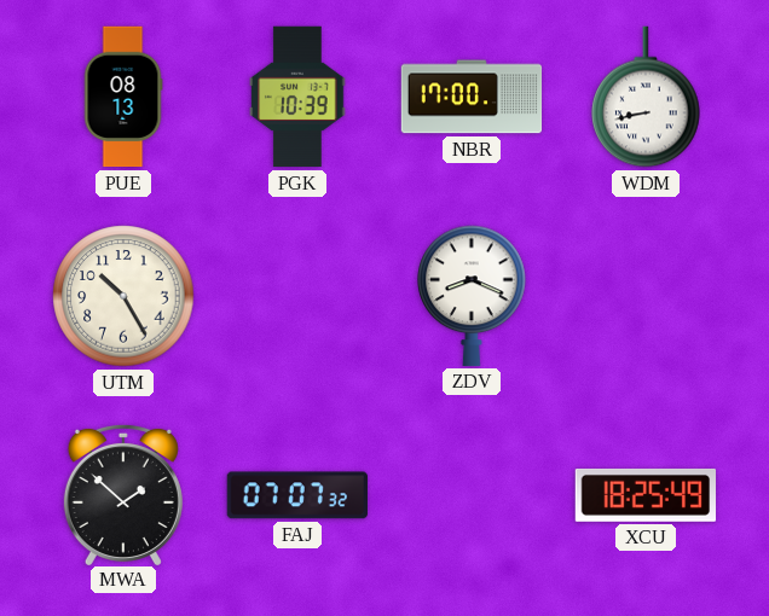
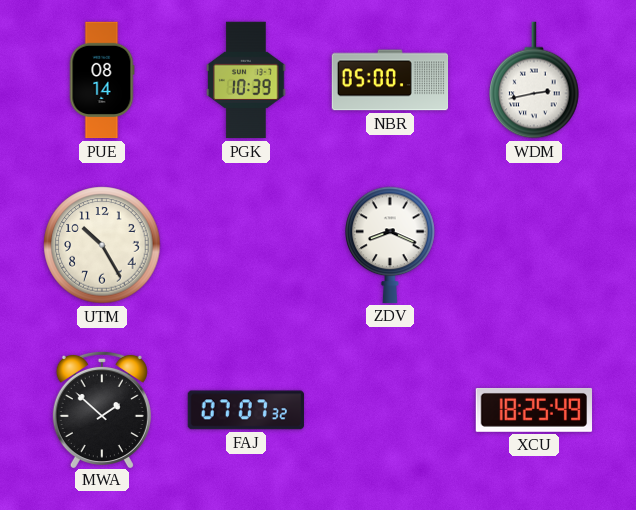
PUE: 08:13 -> 08:14 (102, 80)
NBR: 17:00 -> 05:00 (390, 80)
WDM: 8:43 -> 2:43 (534, 80)
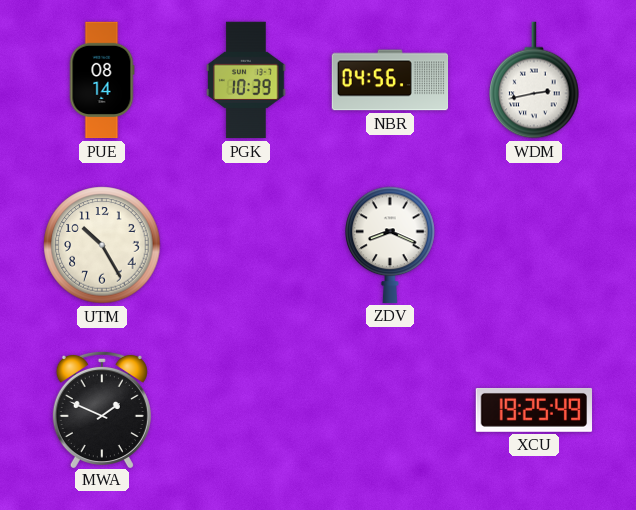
NBR: 05:00 -> 04:56 (390, 80)
MWA: 1:52 -> 1:49 (102, 409)
FAJ: 07:07 -> none (246, 410)
XCU: 18:25 -> 19:25 (534, 410)
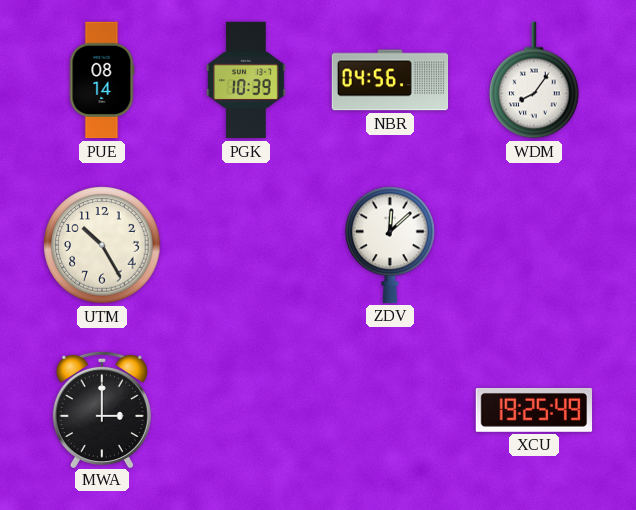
WDM: 2:43 -> 8:06 (534, 80)
ZDV: 8:19 -> 12:08 (390, 245)
MWA: 1:49 -> 3:00 (102, 409)
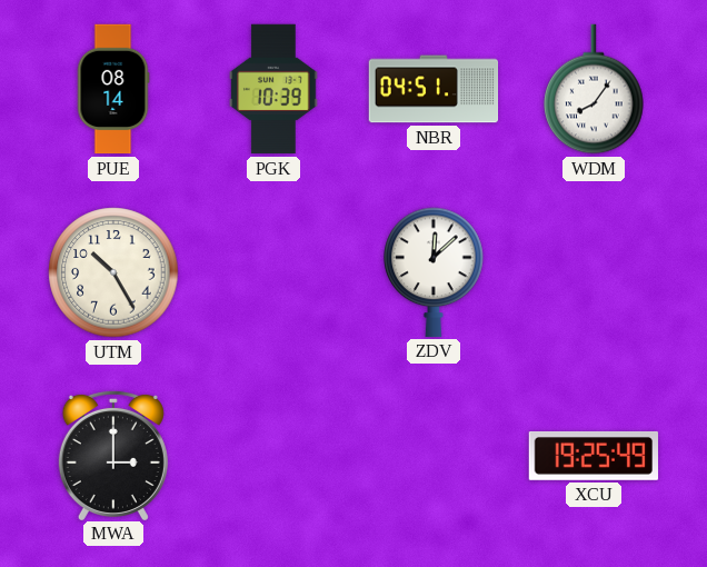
NBR: 04:56 -> 04:51 (434, 89)
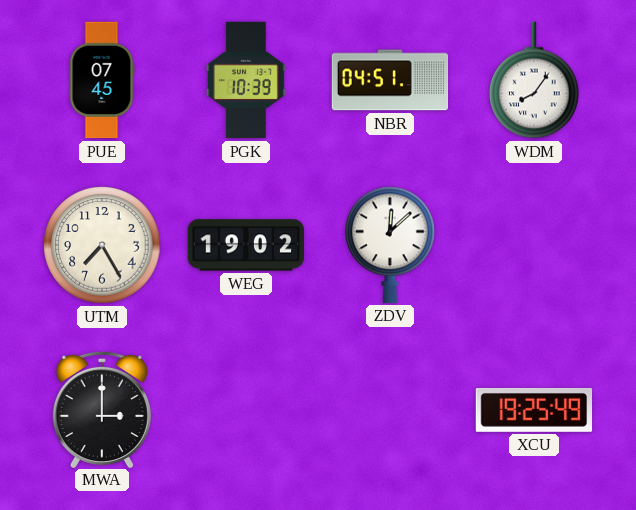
PUE: 08:14 -> 07:45 (102, 80)
UTM: 10:25 -> 7:25 (102, 245)
WEG: none -> 19:02 (246, 245)
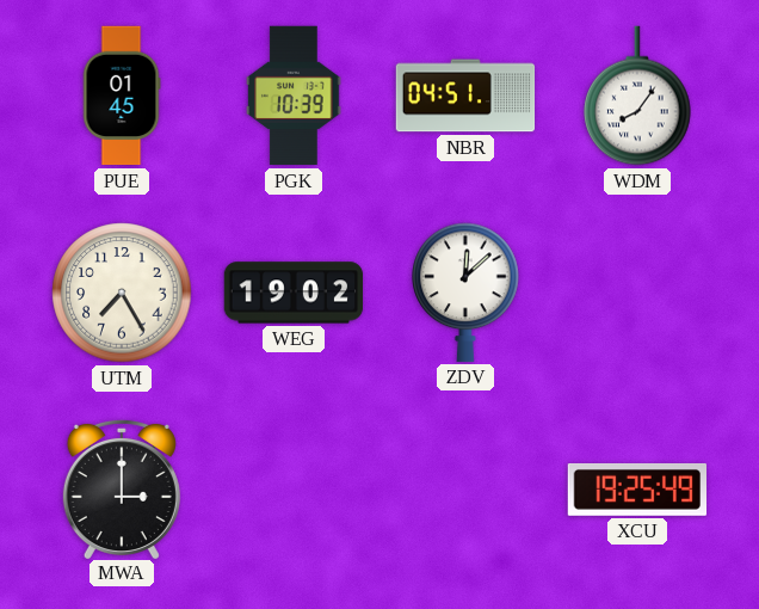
PUE: 07:45 -> 01:45 (122, 96)
